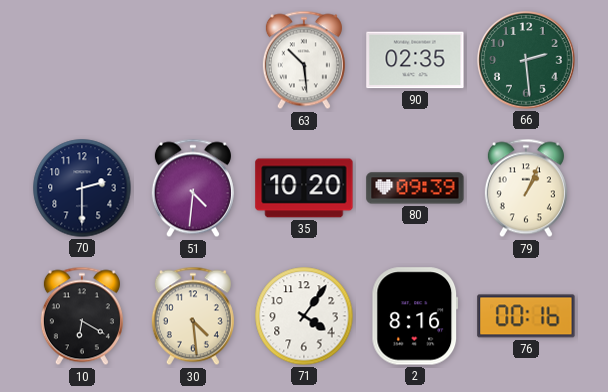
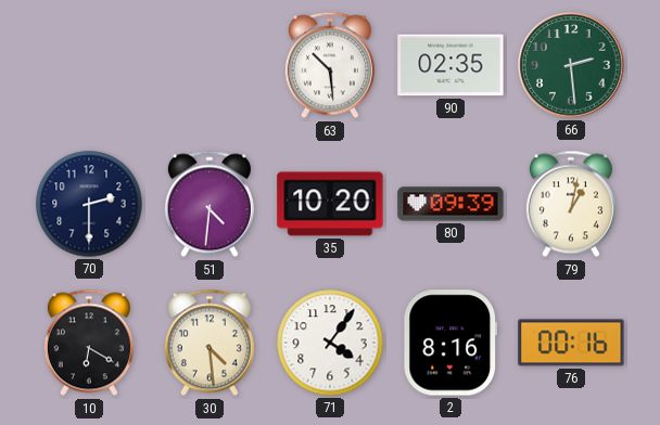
79: 1:04 -> 1:02 (571, 204)
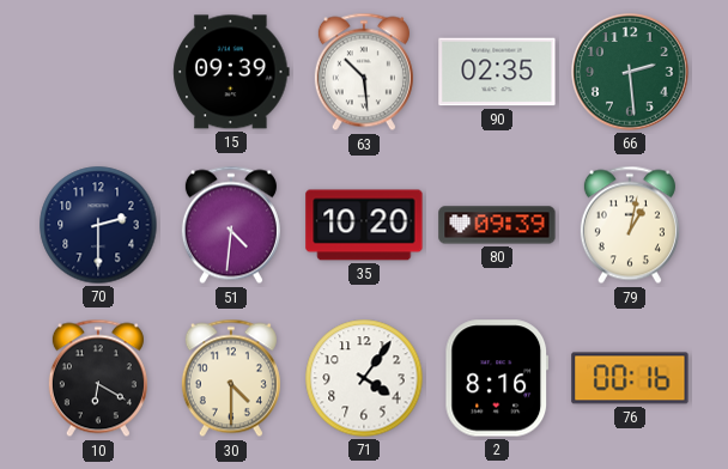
15: none -> 09:39 (231, 72)
30: 4:29 -> 4:30 (231, 378)
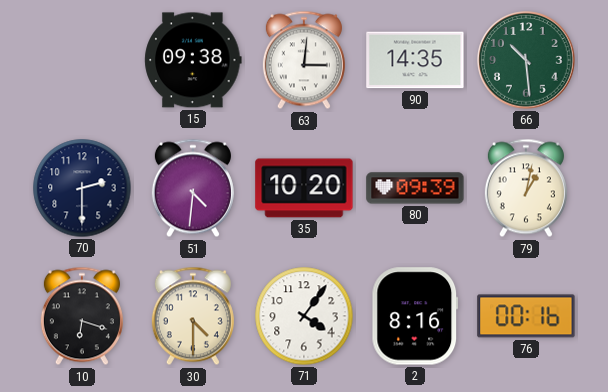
15: 09:39 -> 09:38 (193, 60)
63: 10:29 -> 3:01 (304, 60)
90: 02:35 -> 14:35 (415, 60)
66: 2:29 -> 10:29 (526, 60)
10: 6:20 -> 6:18 (82, 316)
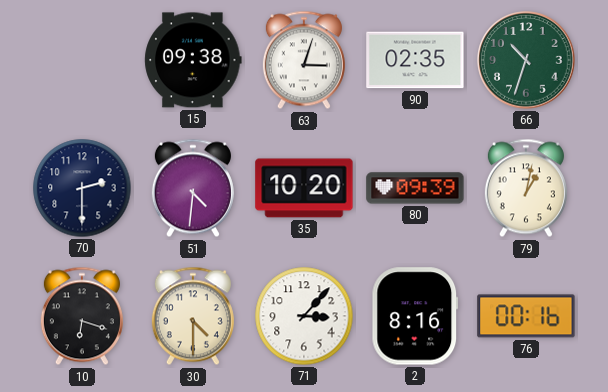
63: 3:01 -> 3:03 (304, 60)
90: 14:35 -> 02:35 (415, 60)
66: 10:29 -> 10:33 (526, 60)
71: 4:06 -> 3:07 (304, 316)
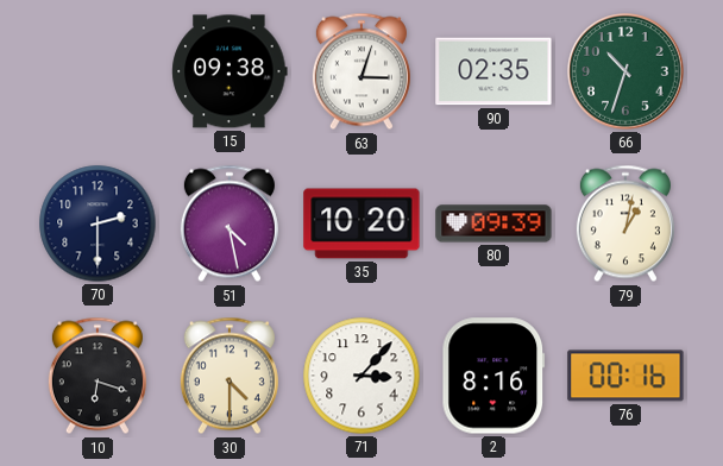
51: 4:31 -> 4:28 (230, 223)
